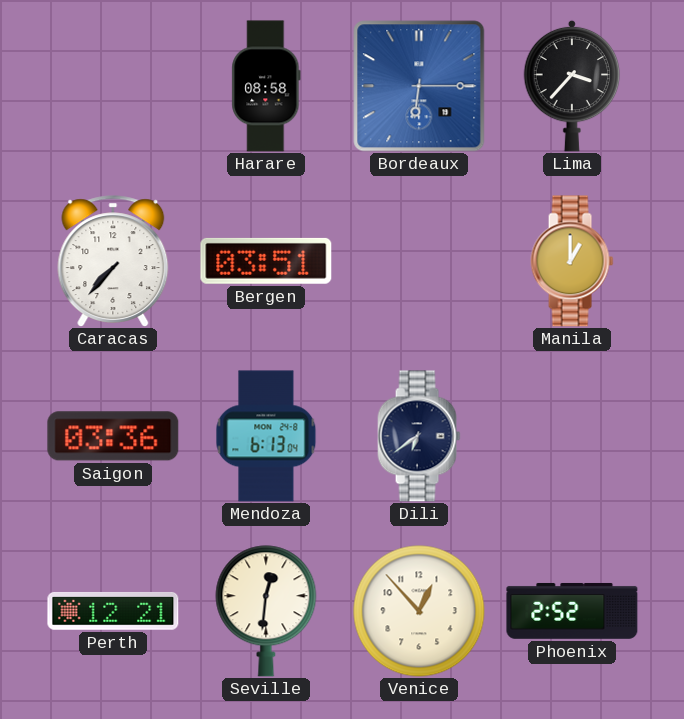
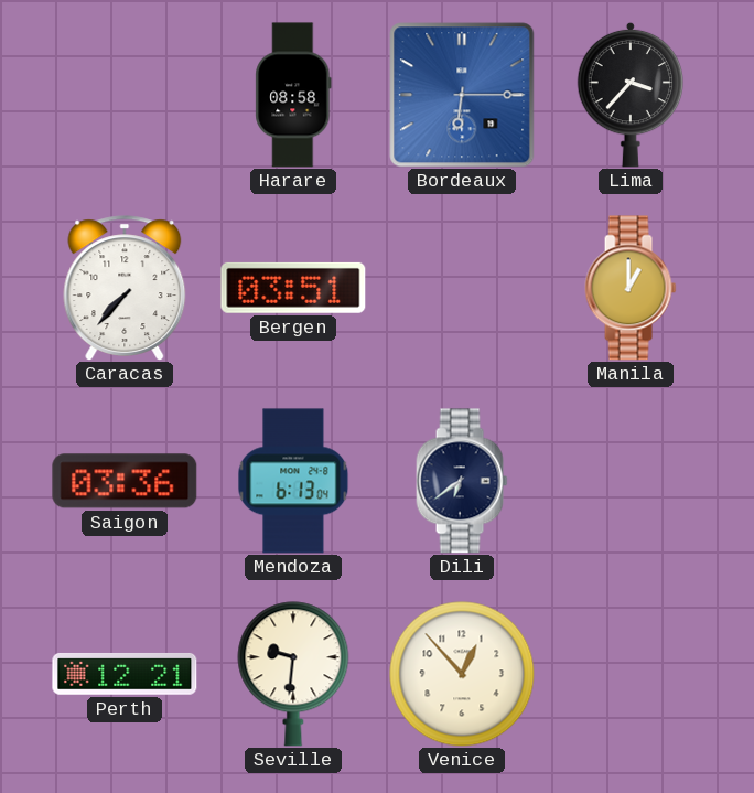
Seville: 12:31 -> 9:31 (293, 674)
Phoenix: 2:52 -> none (572, 611)
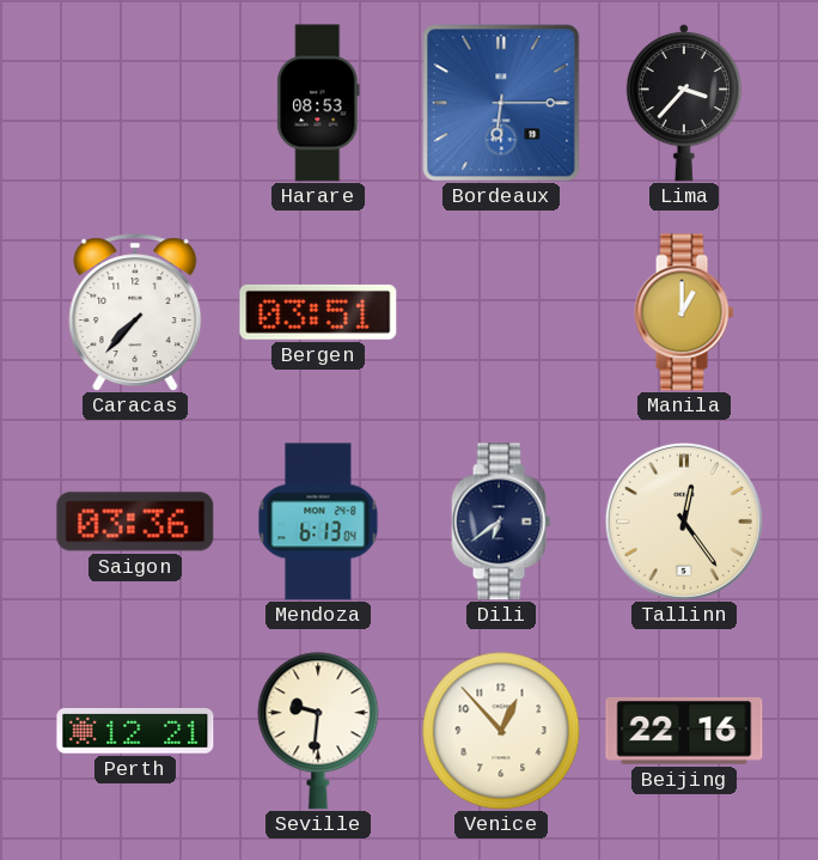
Harare: 08:58 -> 08:53 (318, 103)
Tallinn: none -> 12:24 (684, 522)
Beijing: none -> 22:16 (684, 731)
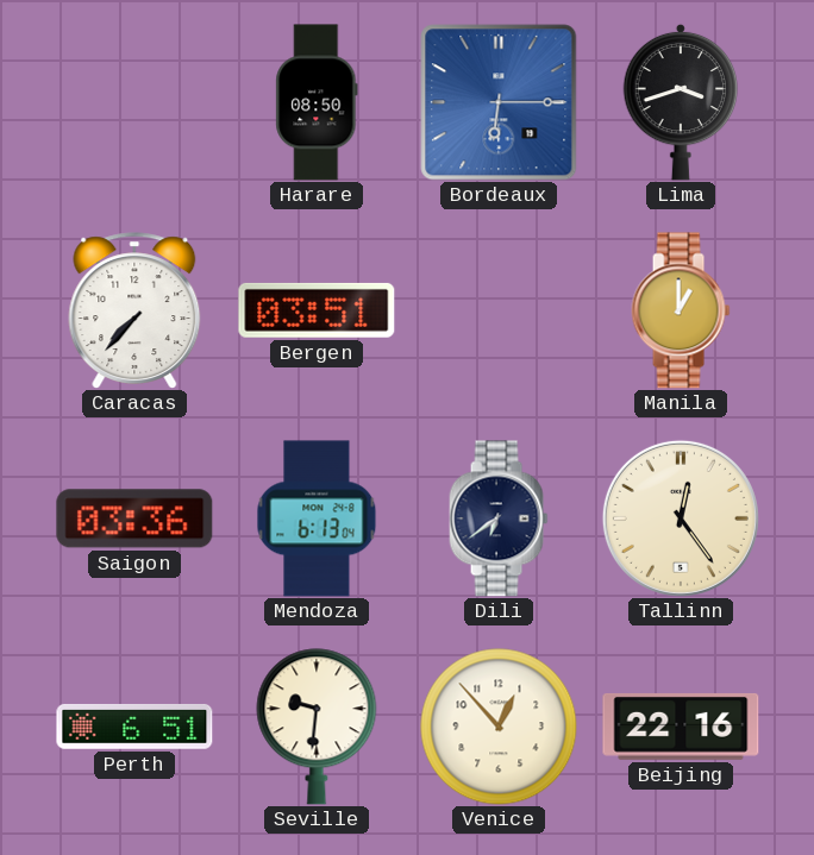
Harare: 08:53 -> 08:50 (317, 102)
Lima: 3:37 -> 3:42 (681, 102)
Perth: 12:21 -> 6:51 (134, 727)
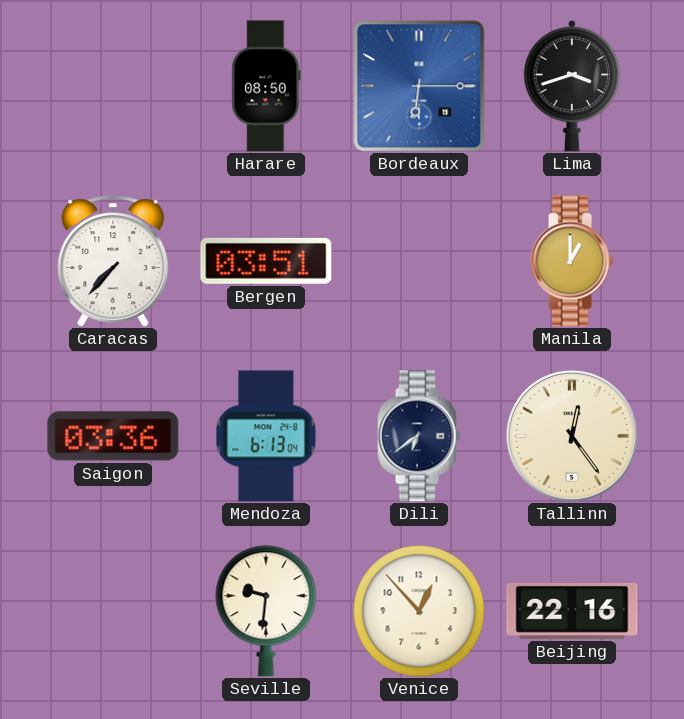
Perth: 6:51 -> none (134, 727)
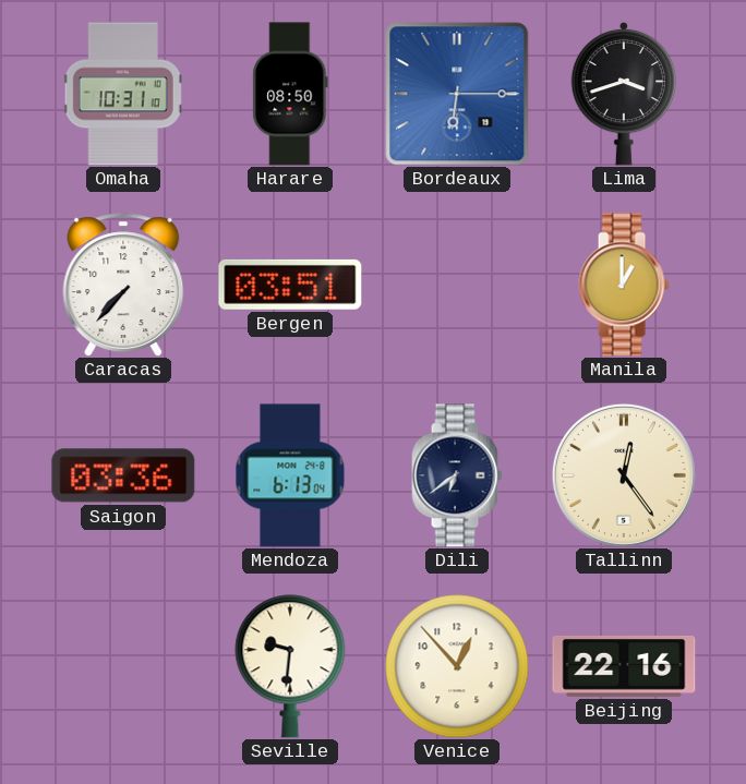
Omaha: none -> 10:31 (123, 94)
